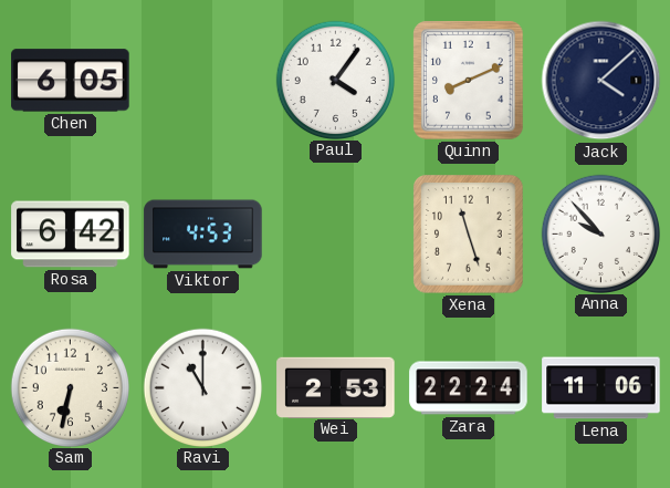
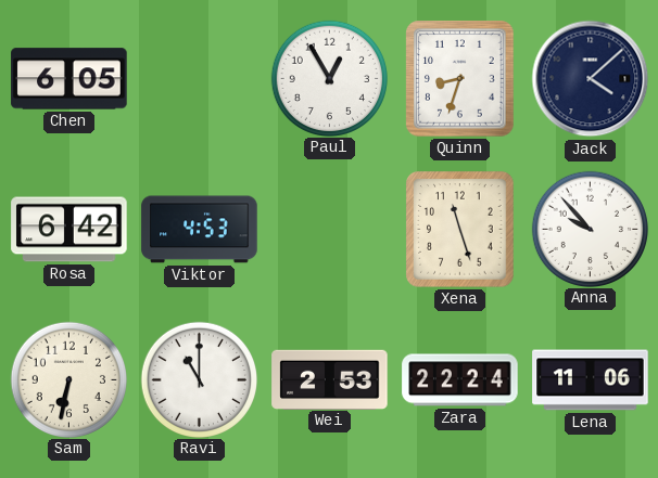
Paul: 4:06 -> 12:55 (329, 78)
Quinn: 8:11 -> 8:33 (460, 79)
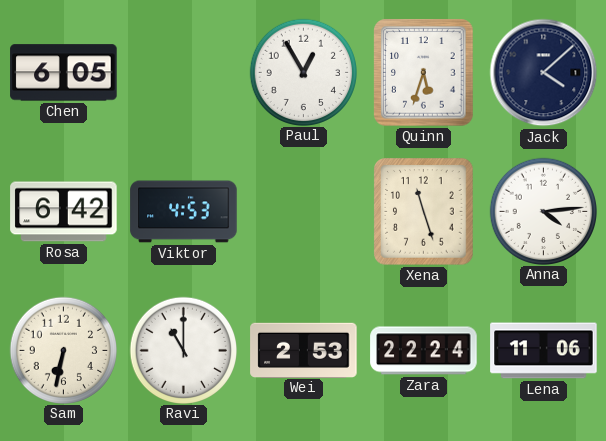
Quinn: 8:33 -> 5:33 (424, 73)
Anna: 9:53 -> 4:14 (543, 211)
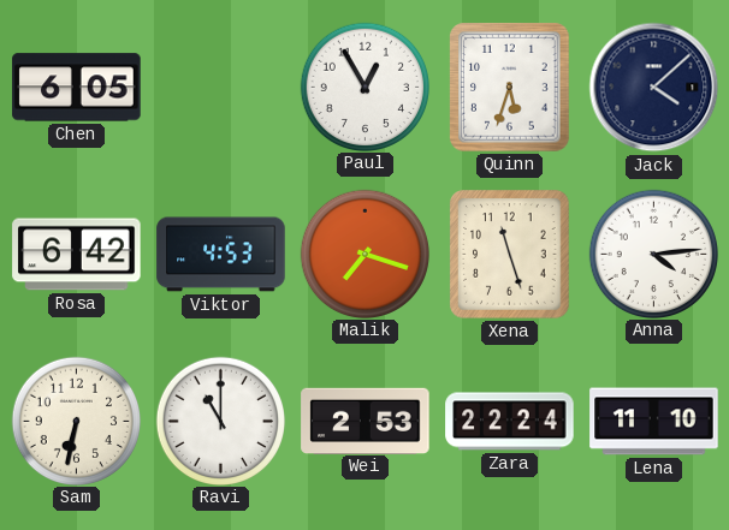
Malik: none -> 7:18 (364, 254)
Lena: 11:06 -> 11:10 (654, 422)
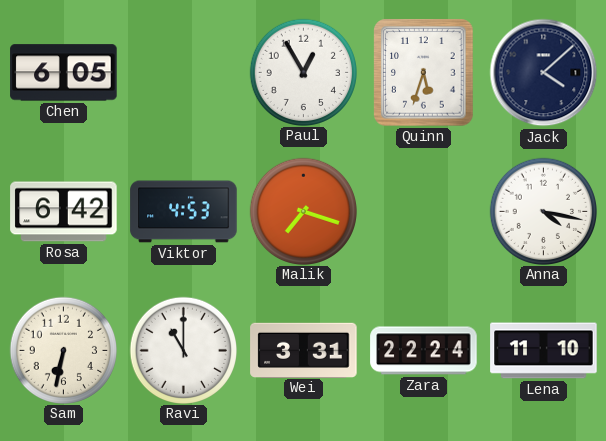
Xena: 11:27 -> none (510, 255)
Anna: 4:14 -> 4:17 (543, 211)
Wei: 2:53 -> 3:31 (304, 350)
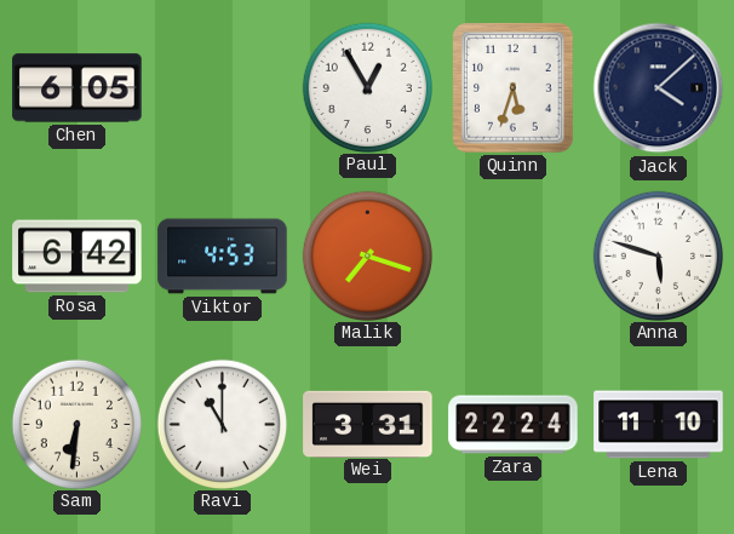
Anna: 4:17 -> 5:48 (658, 255)
Sam: 6:32 -> 6:31 (76, 424)
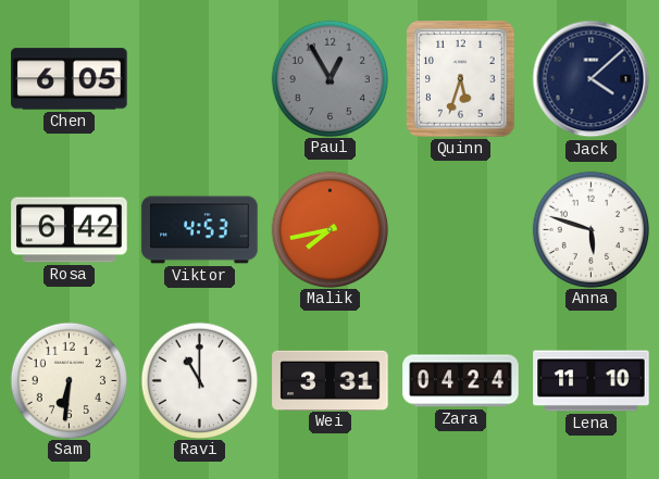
Paul dial: white -> grey (329, 78)
Malik: 7:18 -> 7:43 (329, 229)
Zara: 22:24 -> 04:24 (461, 381)
